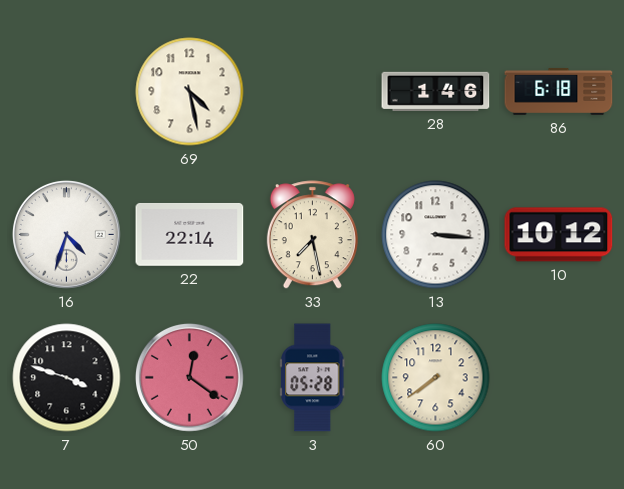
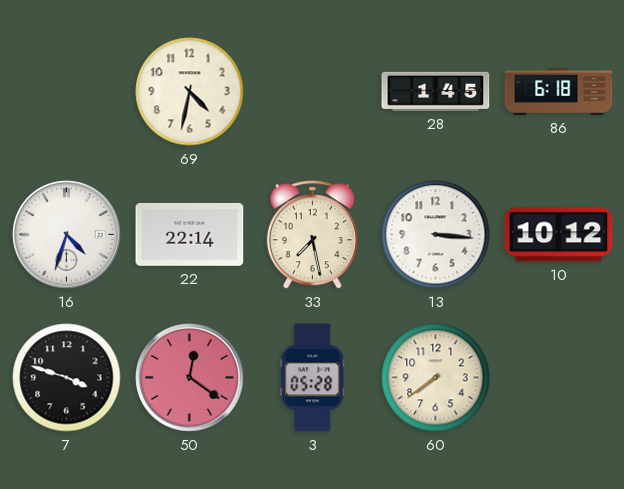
69: 4:28 -> 4:32 (190, 92)
28: 1:46 -> 1:45 (436, 91)
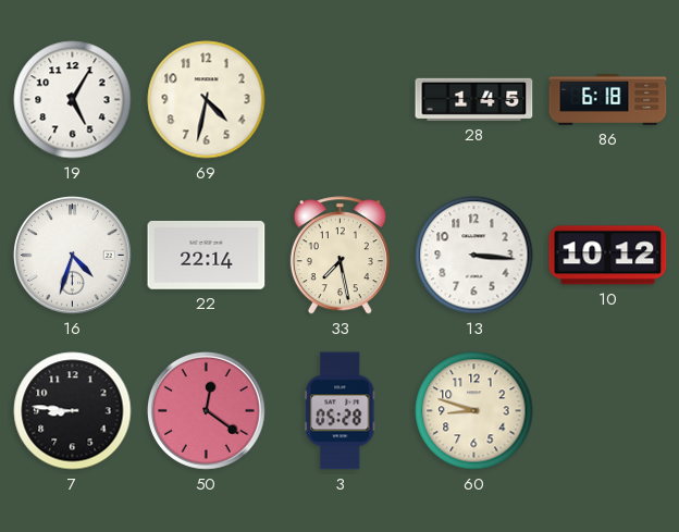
19: none -> 5:05 (73, 100)
7: 3:48 -> 8:46 (73, 411)
60: 7:39 -> 8:48 (474, 411)
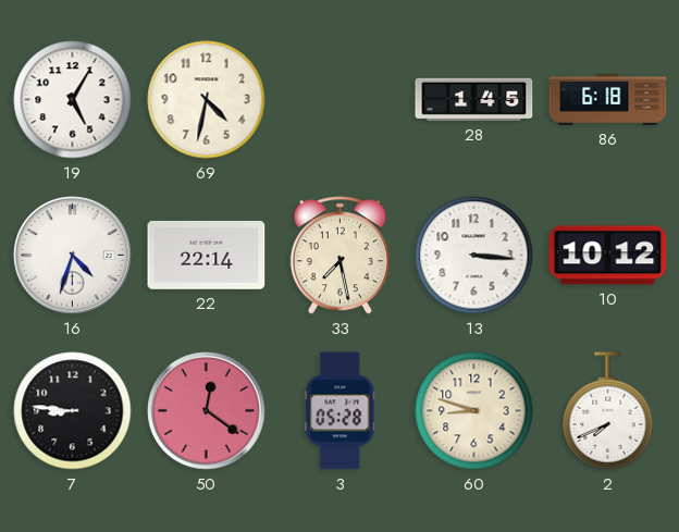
2: none -> 7:41 (608, 411)
